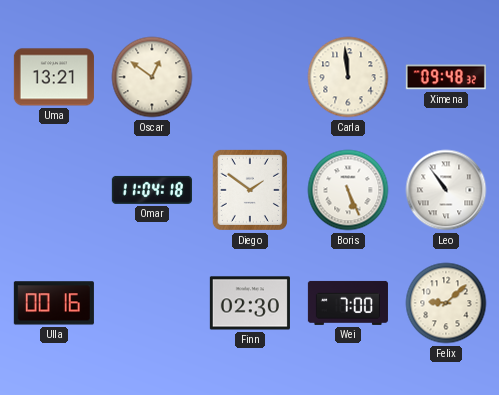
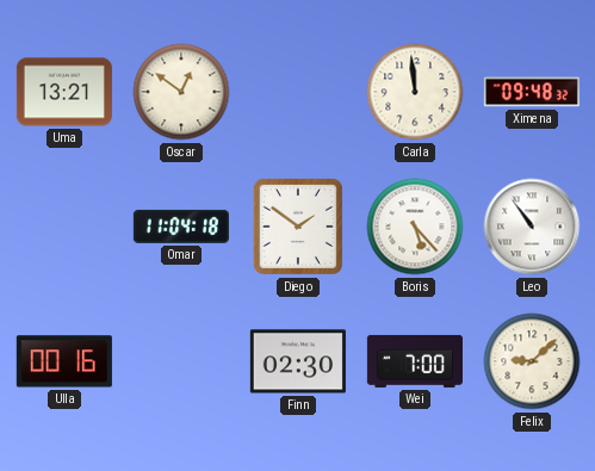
Boris: 5:26 -> 5:23 (415, 227)
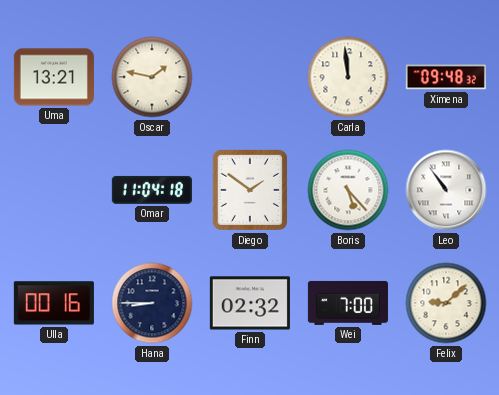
Oscar: 12:51 -> 1:47 (152, 77)
Hana: none -> 8:45 (152, 303)
Finn: 02:30 -> 02:32 (250, 303)
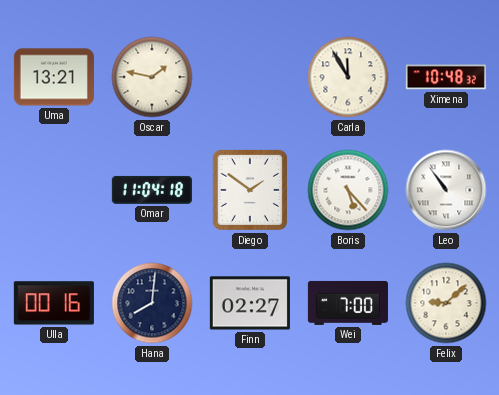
Carla: 11:59 -> 11:55 (348, 77)
Ximena: 09:48 -> 10:48 (446, 77)
Hana: 8:45 -> 8:01 (152, 303)
Finn: 02:32 -> 02:27 (250, 303)
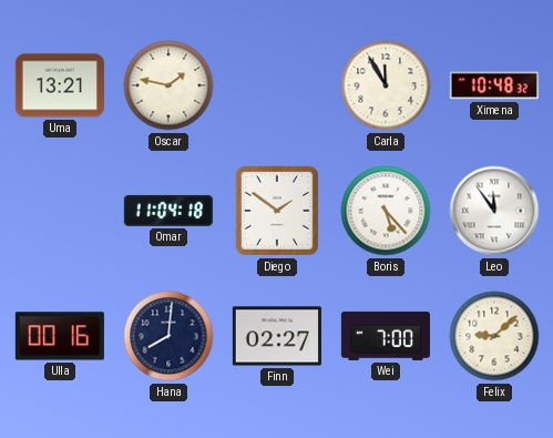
Leo: 10:54 -> 11:54 (494, 211)
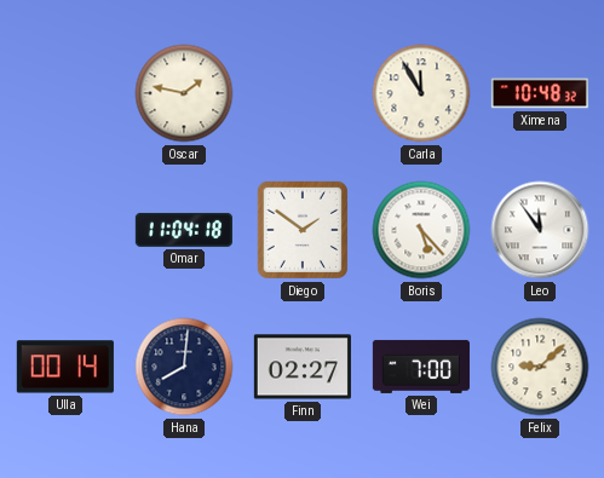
Uma: 13:21 -> none (60, 85)
Ulla: 00:16 -> 00:14 (65, 367)
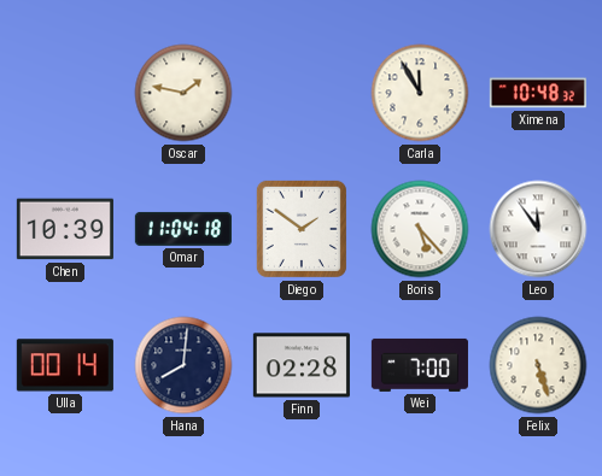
Chen: none -> 10:39 (65, 229)
Finn: 02:27 -> 02:28 (302, 365)
Felix: 9:08 -> 5:27 (538, 365)
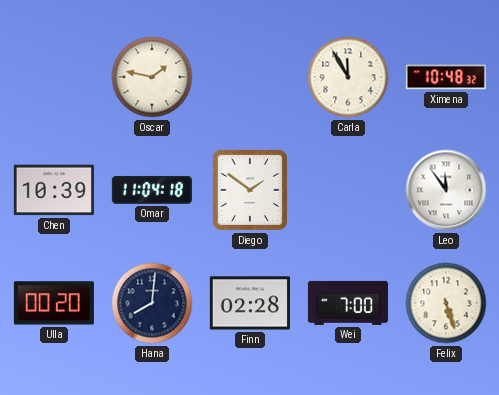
Boris: 5:23 -> none (420, 229)
Ulla: 00:14 -> 00:20 (54, 303)
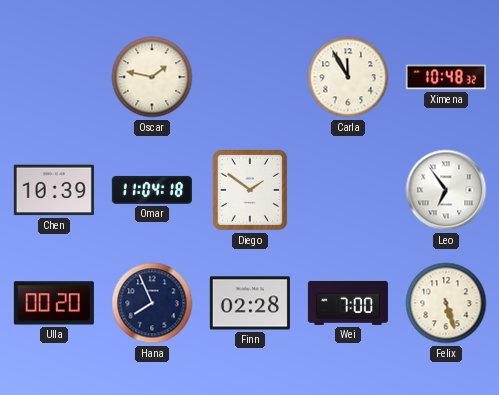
Leo: 11:54 -> 6:54 (446, 190)
Hana: 8:01 -> 7:56 (152, 303)
